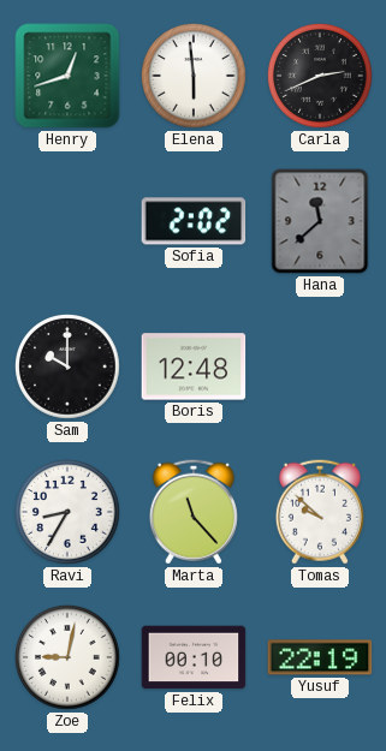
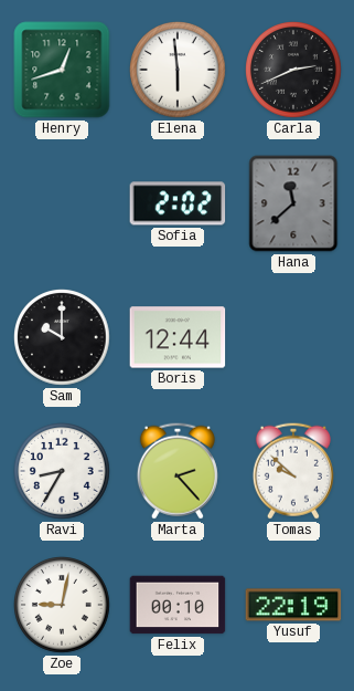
Boris: 12:48 -> 12:44 (178, 337)
Marta: 11:23 -> 2:23 (178, 471)
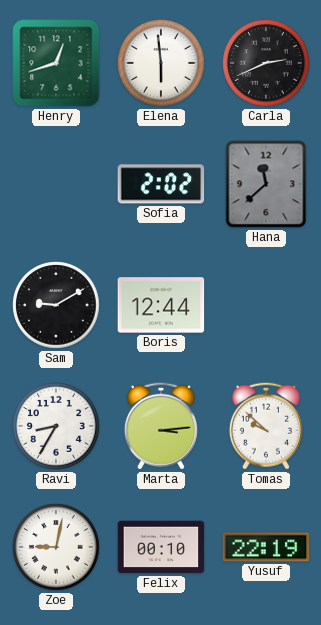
Sam: 10:00 -> 9:10 (56, 305)
Marta: 2:23 -> 3:14 (161, 426)
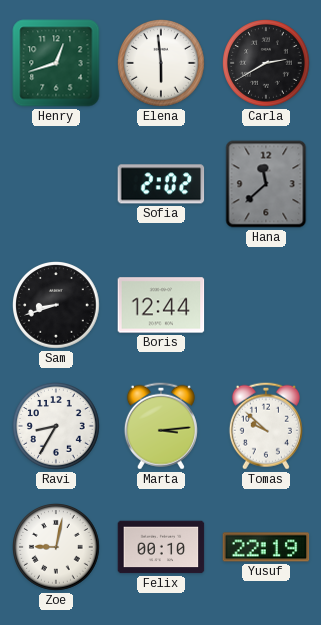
Carla: 2:41 -> 2:40 (266, 63)
Sam: 9:10 -> 8:42 (56, 305)
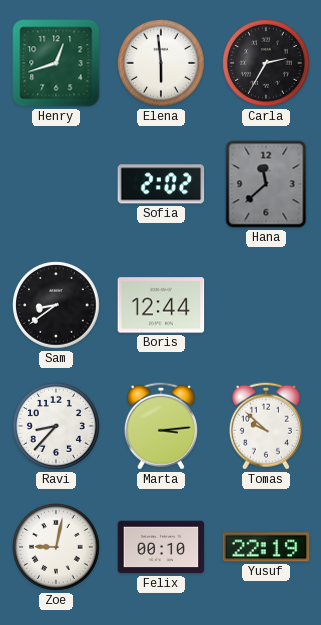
Carla: 2:40 -> 2:35 (266, 63)
Sam: 8:42 -> 8:39 (56, 305)
Ravi: 8:35 -> 8:37 (56, 426)
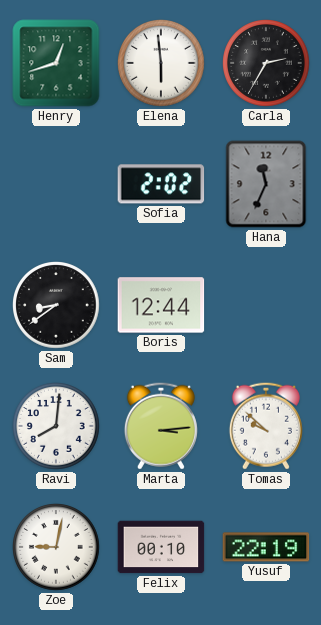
Hana: 11:38 -> 11:34 (266, 184)
Ravi: 8:37 -> 8:01 (56, 426)
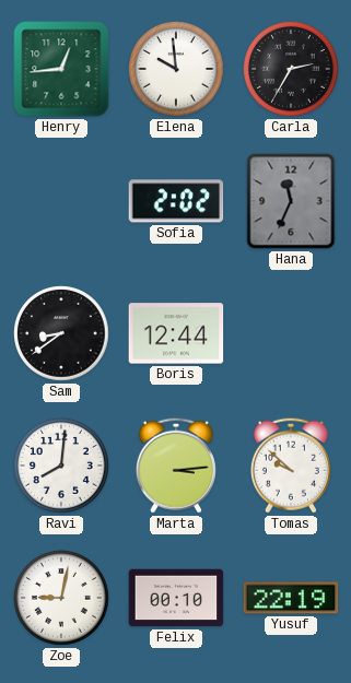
Henry: 12:42 -> 12:44 (61, 69)
Elena: 5:59 -> 9:59 (176, 69)
